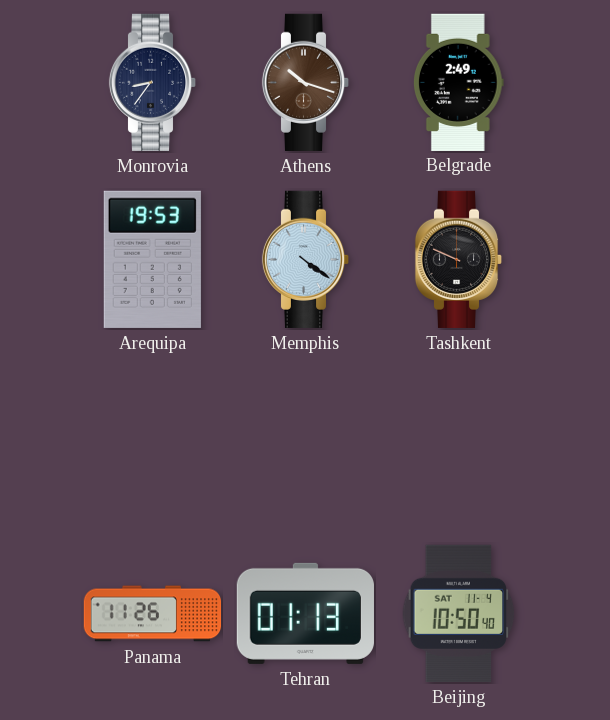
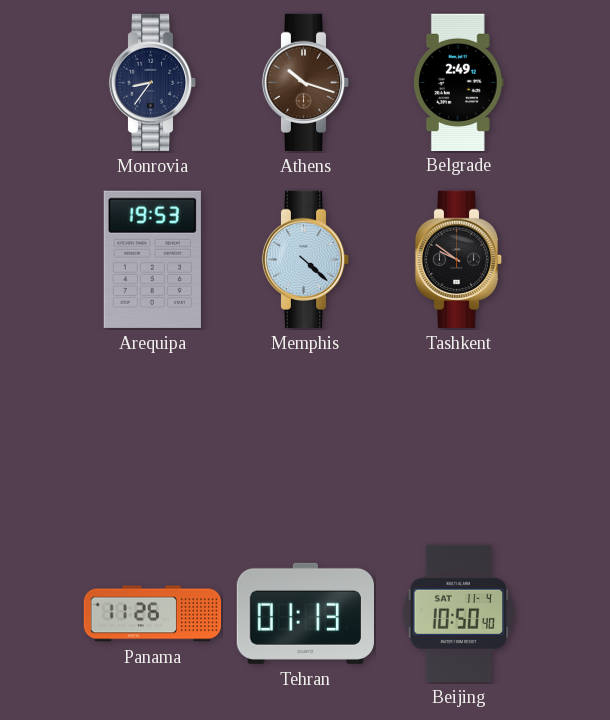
Memphis: 4:21 -> 4:22 (306, 259)
Tashkent: 9:49 -> 9:51 (459, 259)
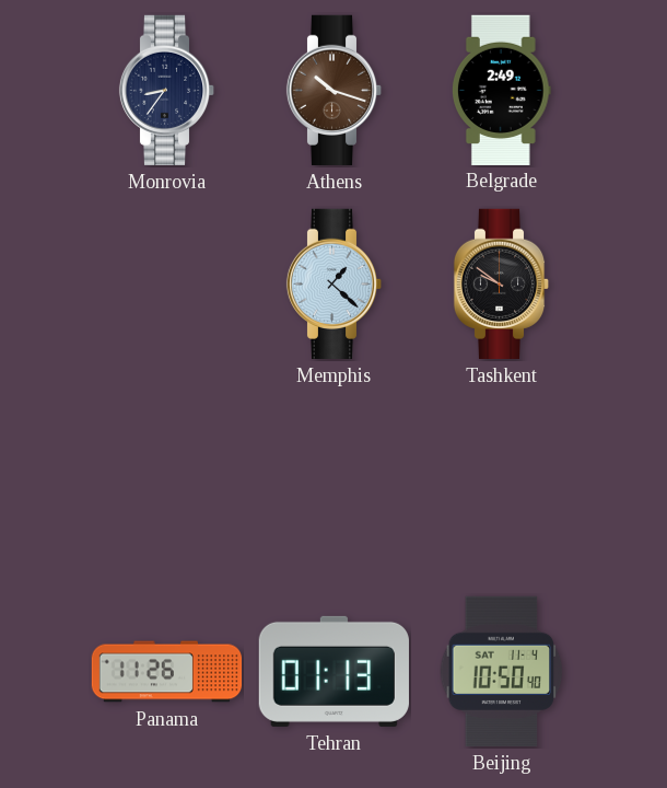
Arequipa: 19:53 -> none (152, 259)
Memphis: 4:22 -> 1:22 (335, 283)
